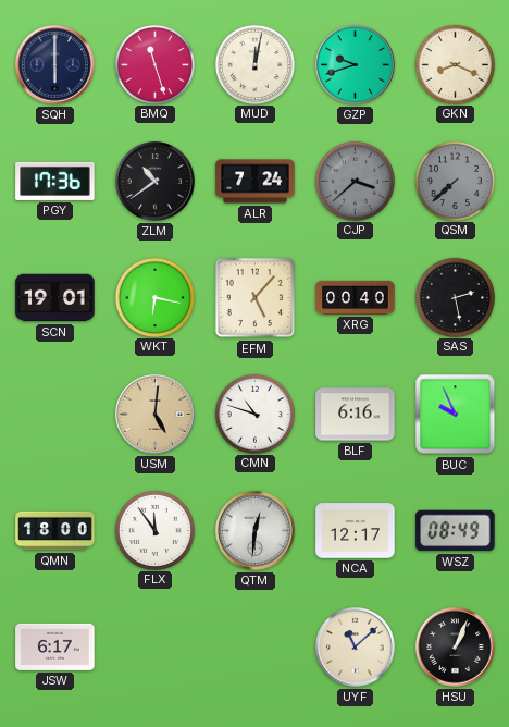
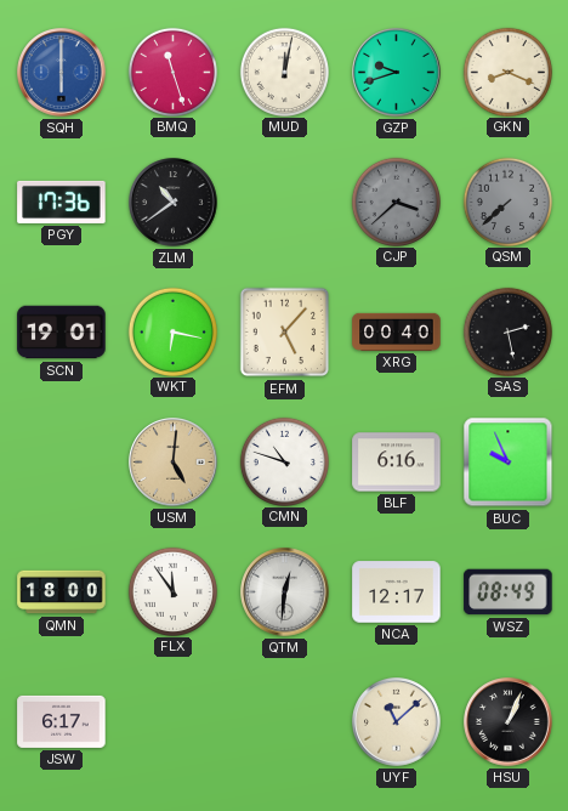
SQH dial: navy -> blue (62, 73)
ALR: 7:24 -> none (256, 182)
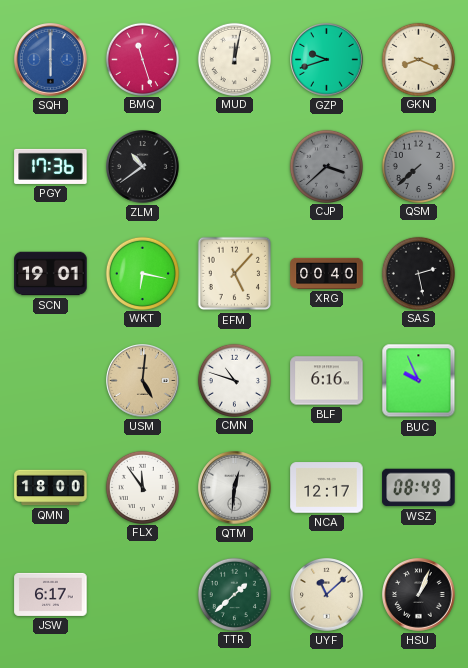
TTR: none -> 1:38 (234, 594)
